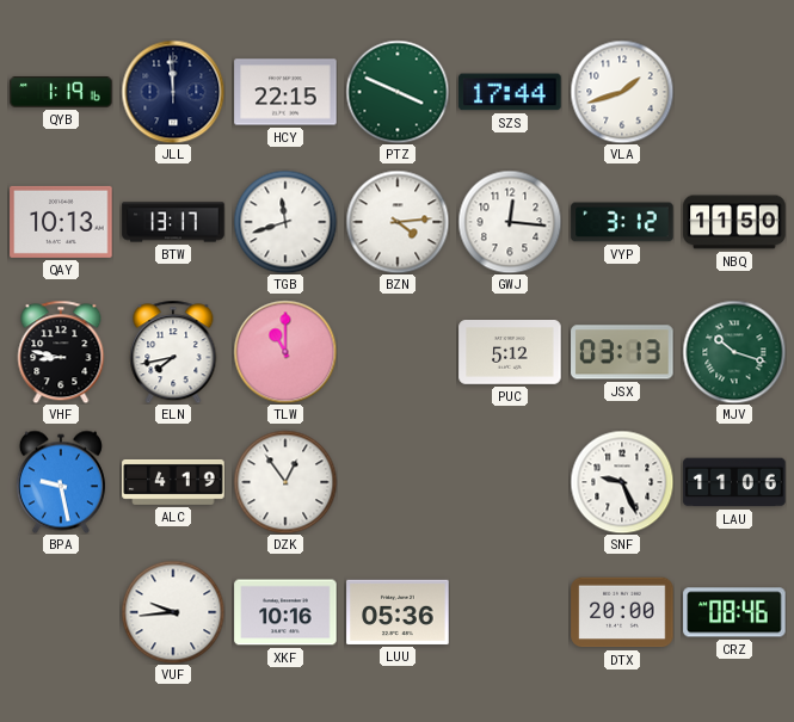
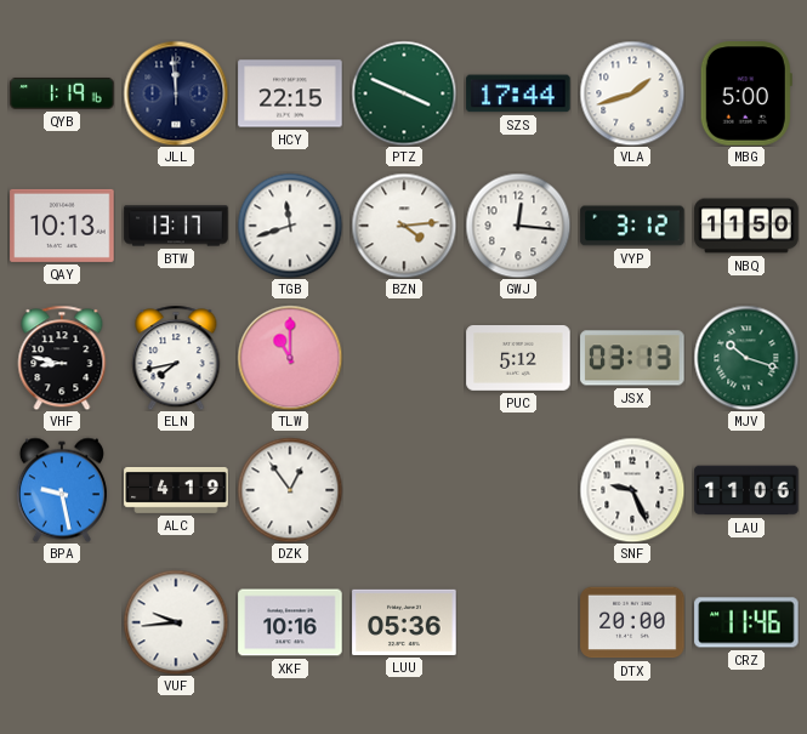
MBG: none -> 5:00 (746, 93)
CRZ: 08:46 -> 11:46 (746, 622)
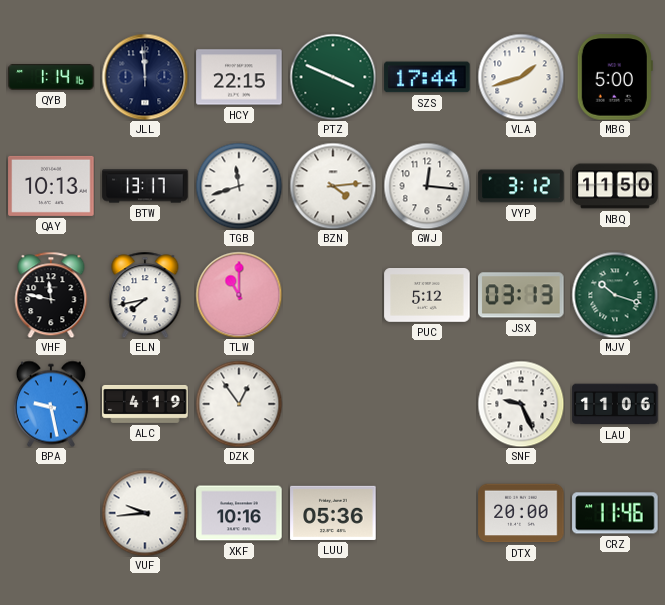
QYB: 1:19 -> 1:14 (51, 77)
VHF: 8:47 -> 11:47 (51, 295)
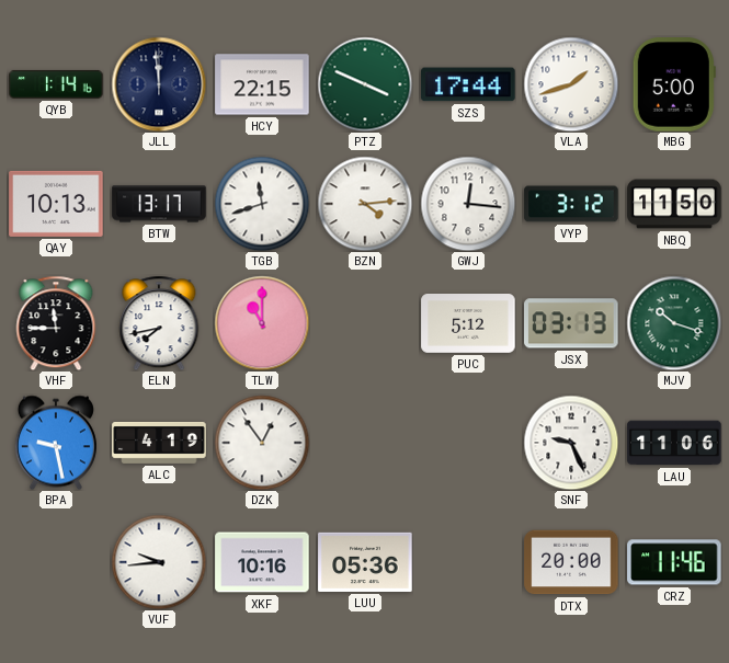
VHF: 11:47 -> 11:45 (56, 323)
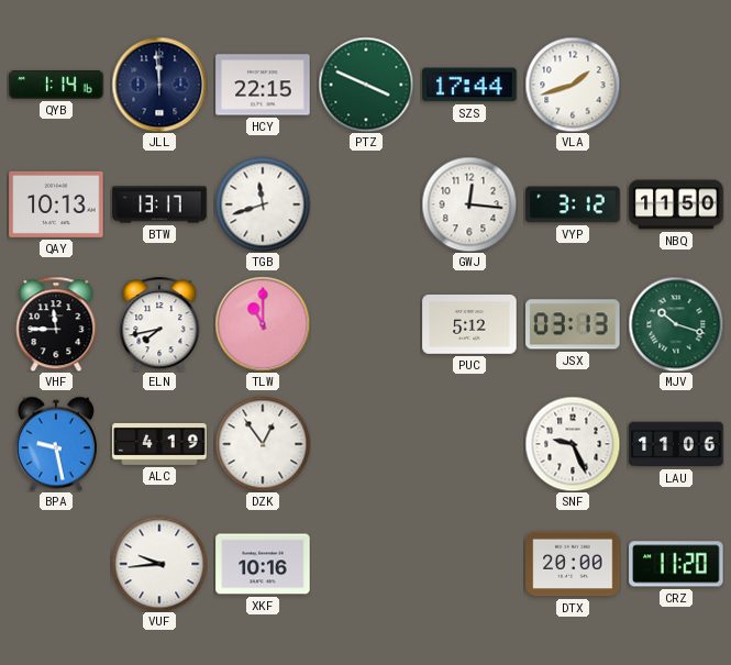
MBG: 5:00 -> none (674, 84)
BZN: 4:14 -> none (365, 204)
LUU: 05:36 -> none (365, 562)
CRZ: 11:46 -> 11:20 (676, 564)
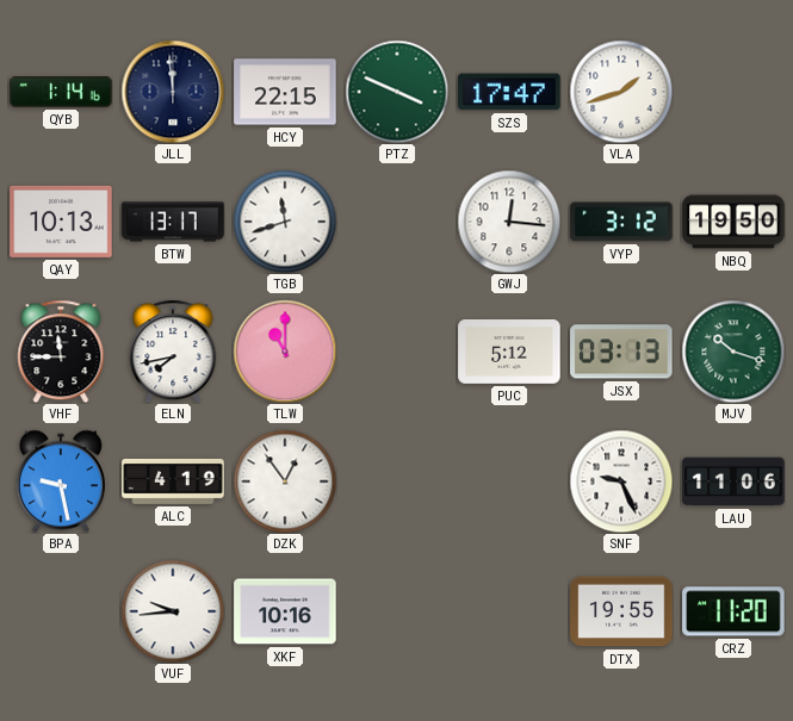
SZS: 17:44 -> 17:47 (509, 92)
NBQ: 11:50 -> 19:50 (733, 222)
DTX: 20:00 -> 19:55 (621, 611)
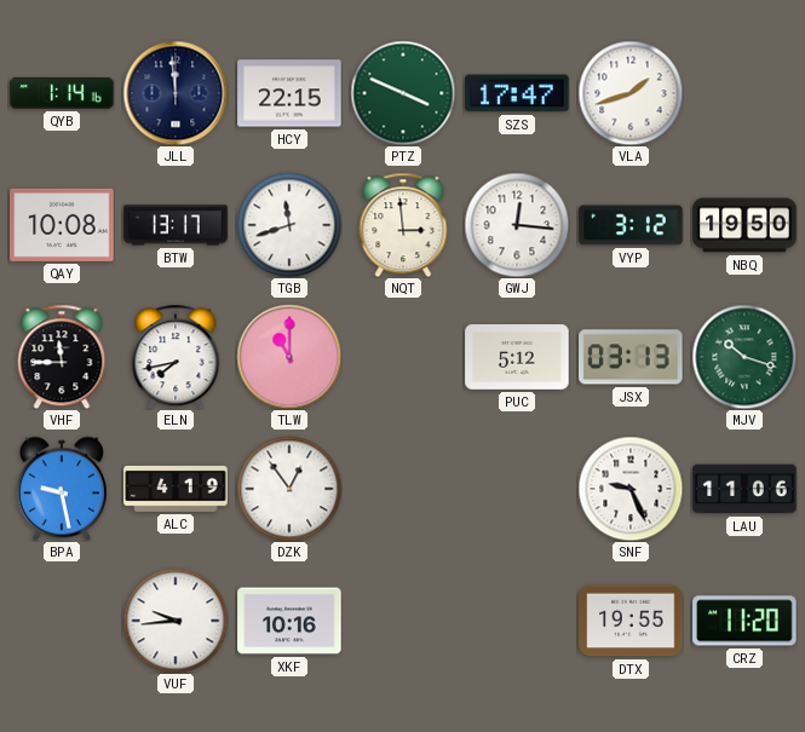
QAY: 10:13 -> 10:08 (62, 225)
NQT: none -> 2:59 (403, 225)
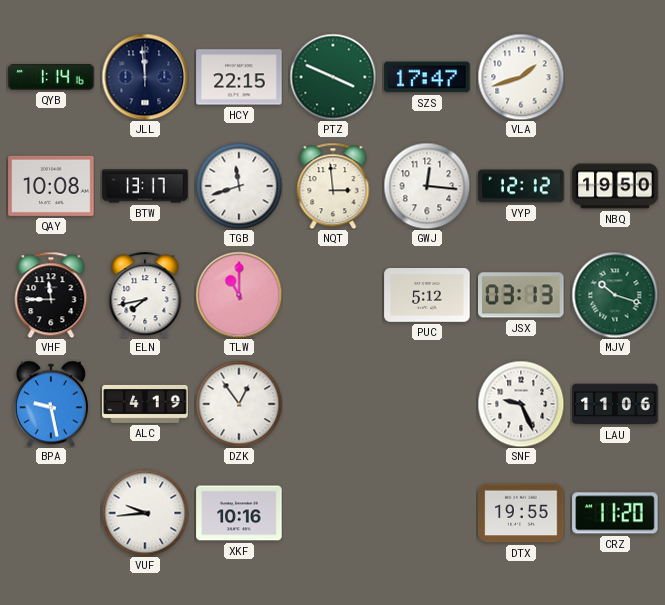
VYP: 3:12 -> 12:12 (521, 186)
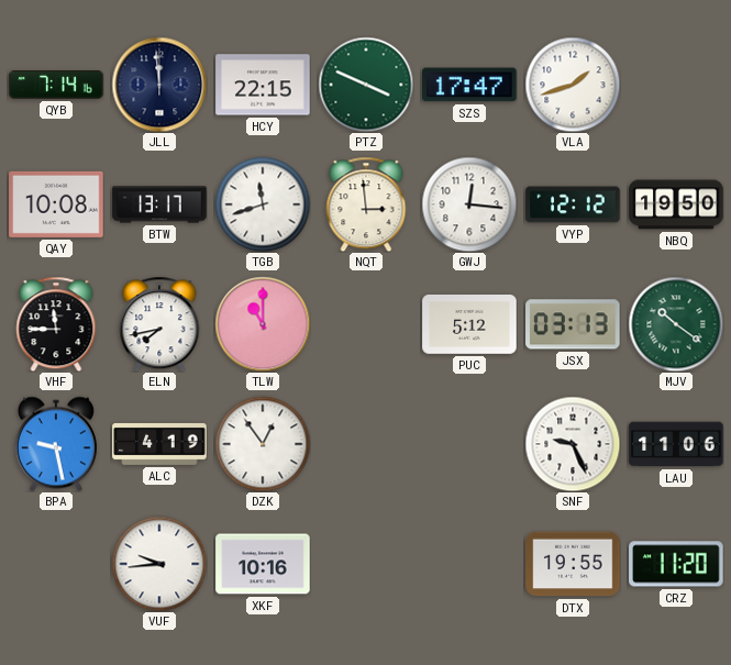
QYB: 1:14 -> 7:14 (56, 85)
MJV: 10:18 -> 10:21 (676, 324)
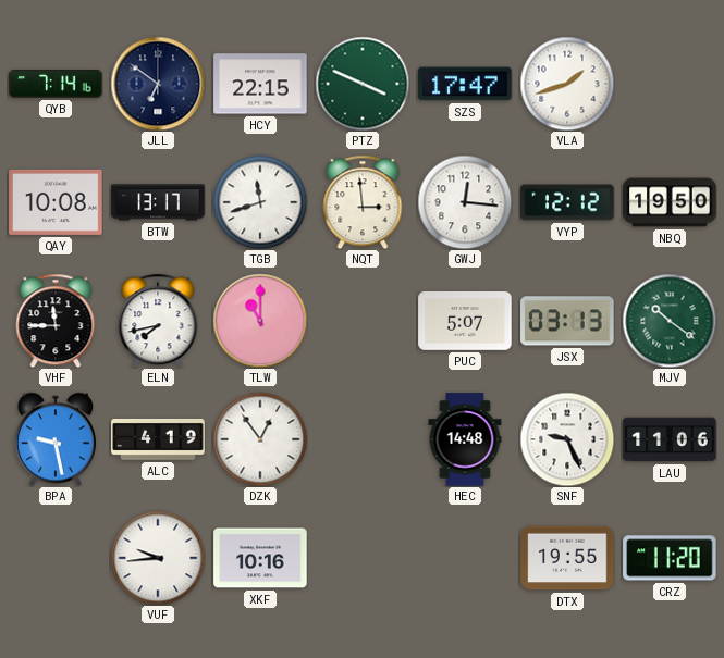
JLL: 11:59 -> 6:51 (158, 84)
PUC: 5:12 -> 5:07 (465, 322)
HEC: none -> 14:48 (465, 439)
